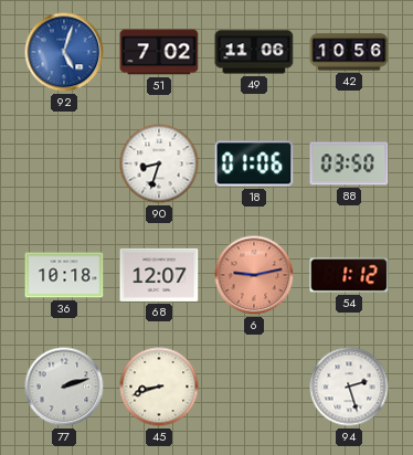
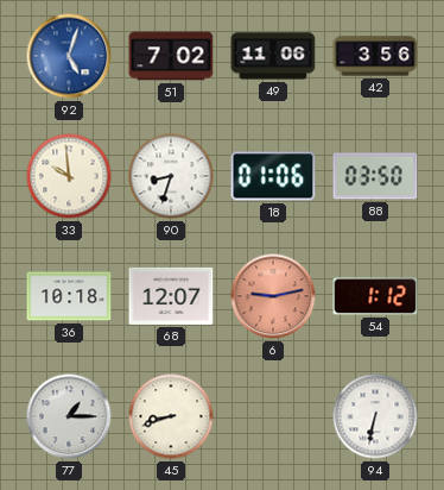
42: 10:56 -> 3:56 (375, 56)
33: none -> 9:59 (69, 176)
77: 2:12 -> 1:15 (69, 416)
94: 2:27 -> 6:32 (375, 416)
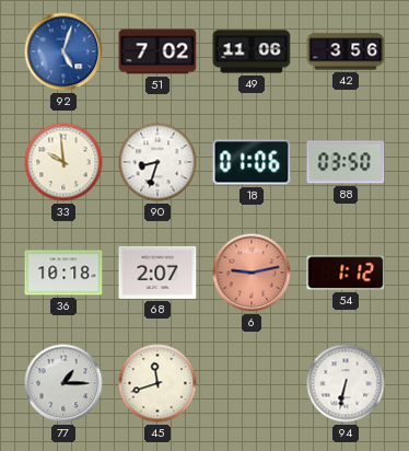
68: 12:07 -> 2:07 (157, 273)
45: 8:42 -> 11:42 (157, 383)
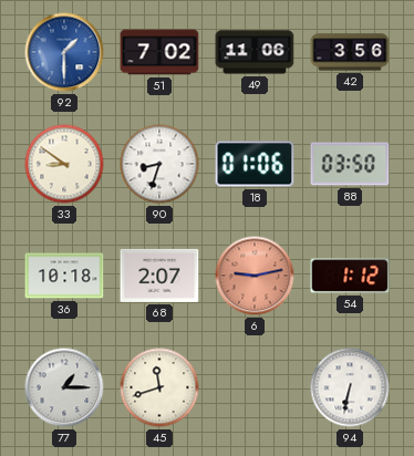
92: 5:03 -> 1:30 (64, 52)
33: 9:59 -> 8:51 (64, 164)
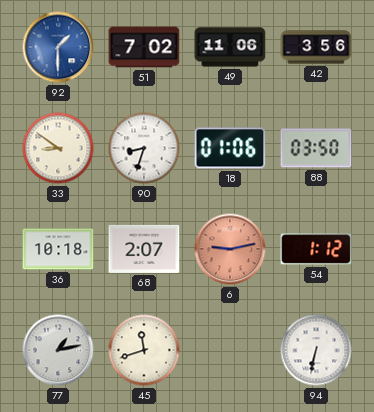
77: 1:15 -> 1:13 (58, 350)
